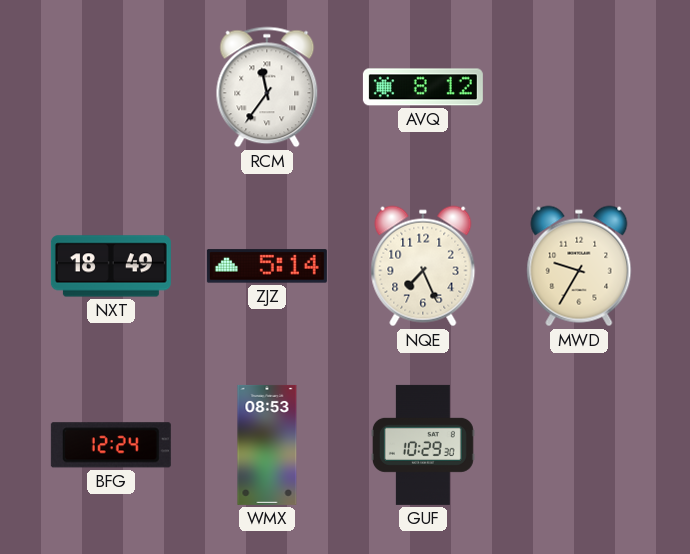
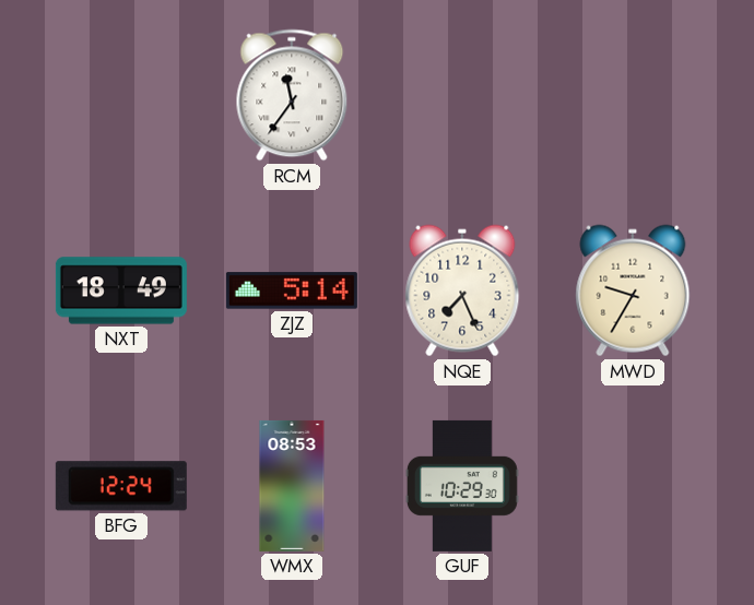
AVQ: 8:12 -> none (423, 87)
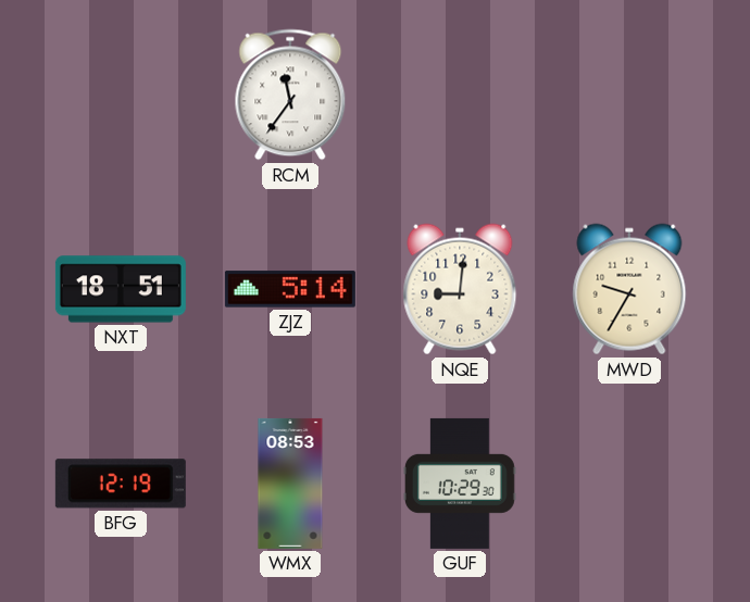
NXT: 18:49 -> 18:51 (121, 289)
NQE: 7:26 -> 9:01 (460, 289)
BFG: 12:24 -> 12:19 (121, 484)
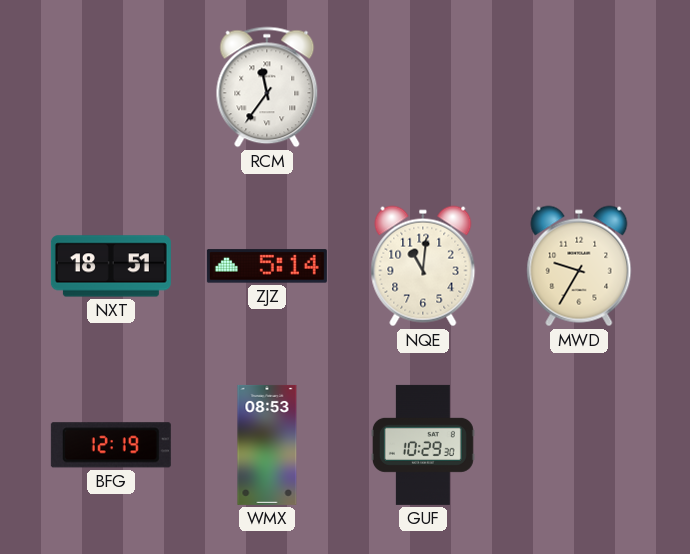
NQE: 9:01 -> 11:01 (423, 266)
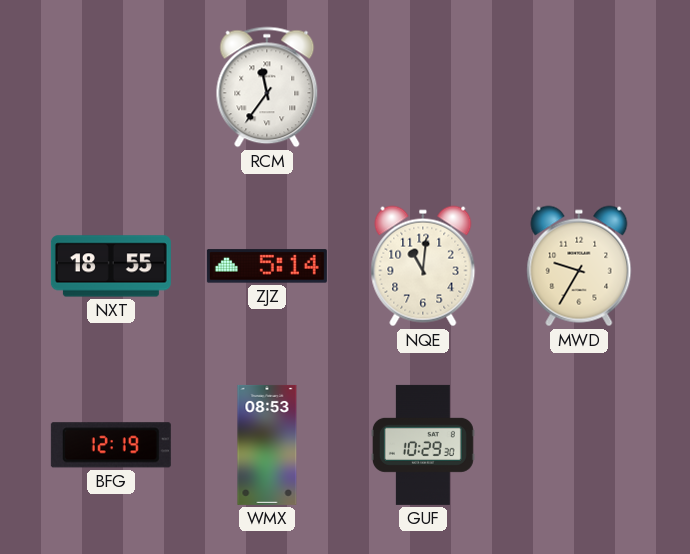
NXT: 18:51 -> 18:55 (111, 266)
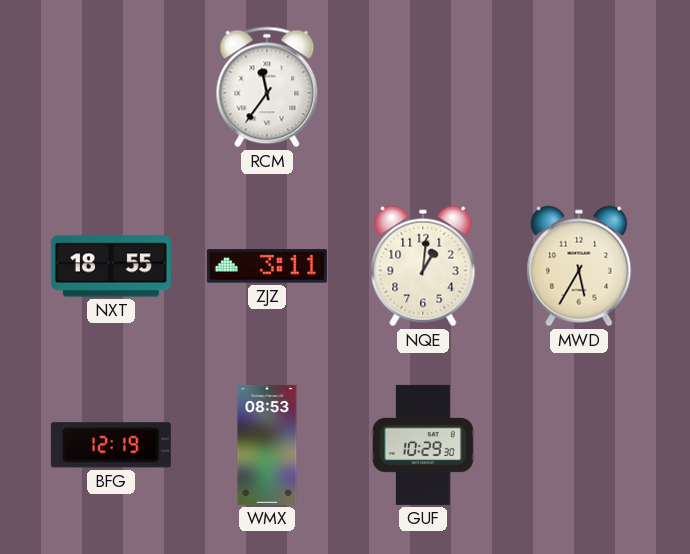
ZJZ: 5:14 -> 3:11 (267, 266)
NQE: 11:01 -> 1:01 (423, 266)
MWD: 9:35 -> 5:35 (579, 266)
